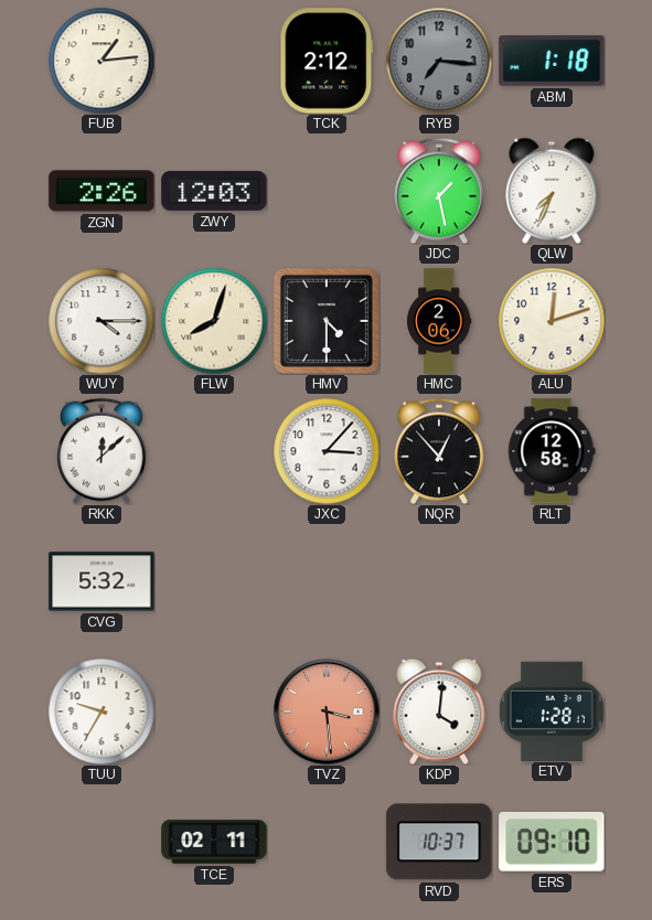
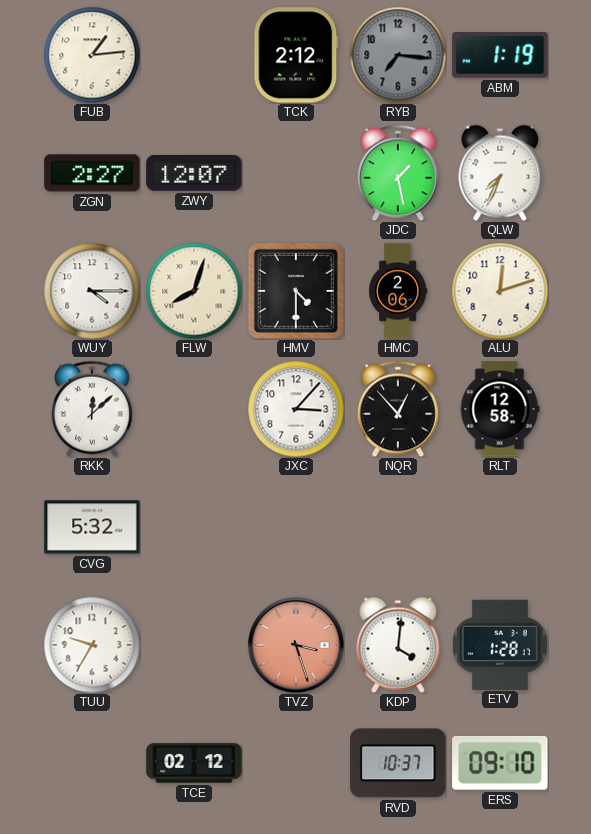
ABM: 1:18 -> 1:19 (500, 55)
ZGN: 2:26 -> 2:27 (92, 173)
ZWY: 12:03 -> 12:07 (194, 173)
TVZ: 3:29 -> 3:27 (296, 645)
TCE: 02:11 -> 02:12 (194, 763)
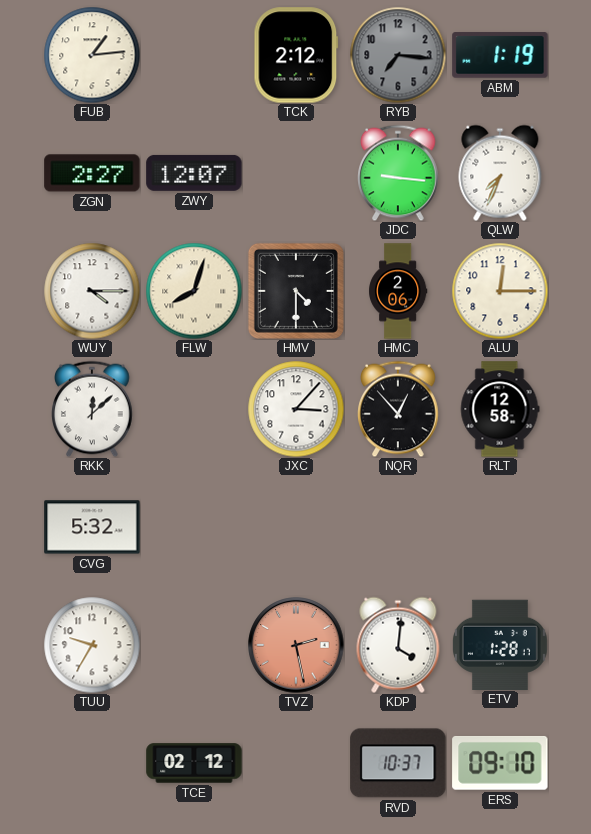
JDC: 1:28 -> 9:16 (398, 173)
ALU: 12:12 -> 12:15 (500, 291)
TVZ: 3:27 -> 2:28 (296, 645)
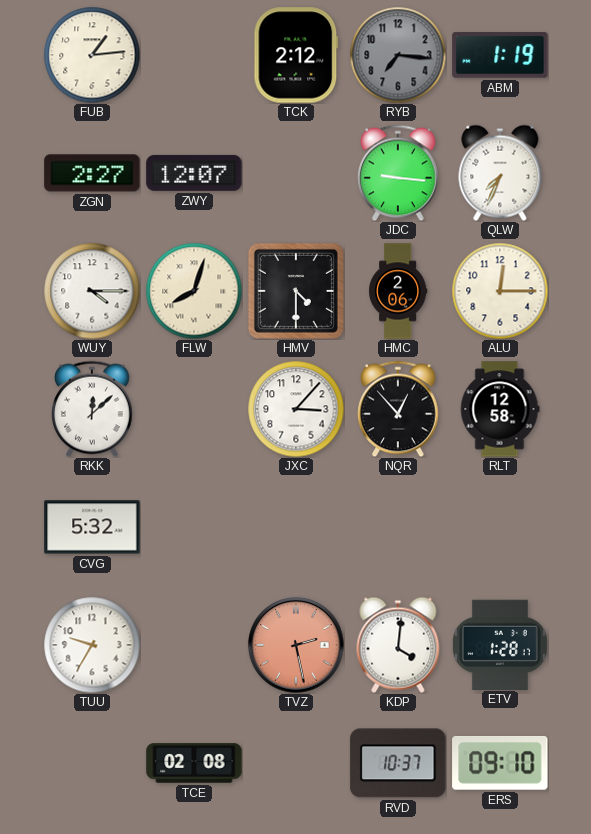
TCE: 02:12 -> 02:08 (194, 763)
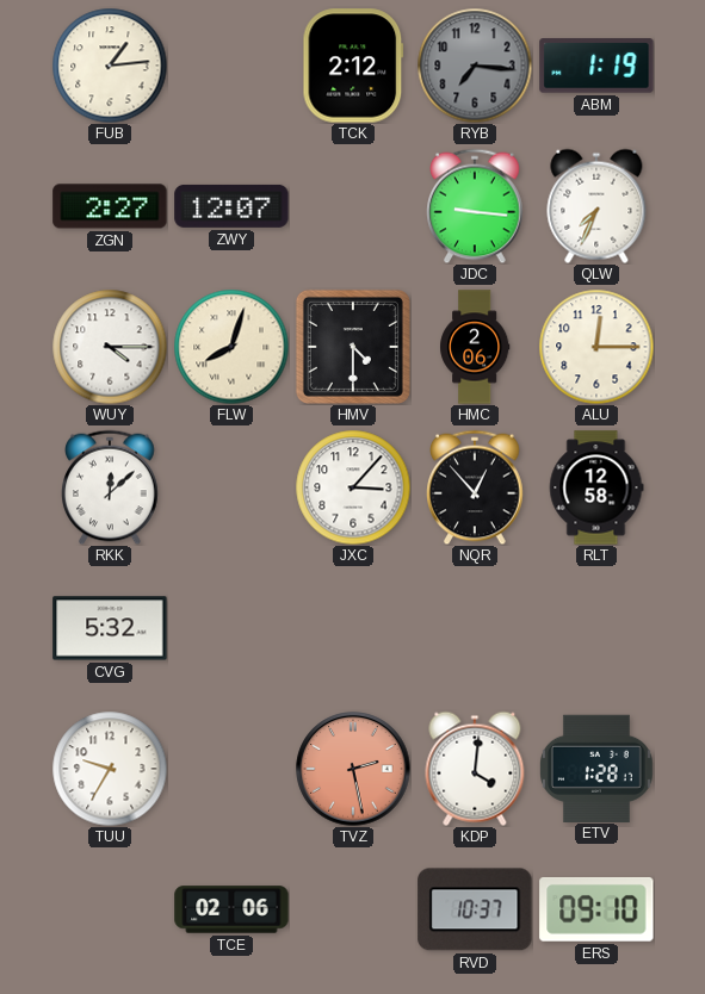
TCE: 02:08 -> 02:06 (231, 909)
